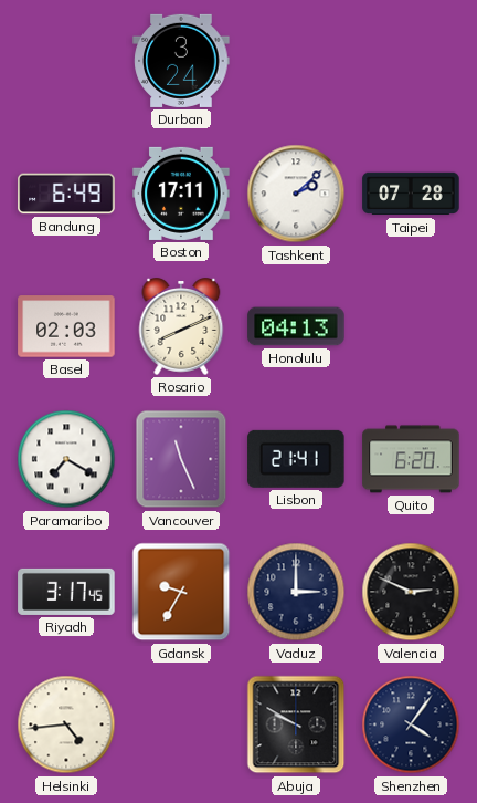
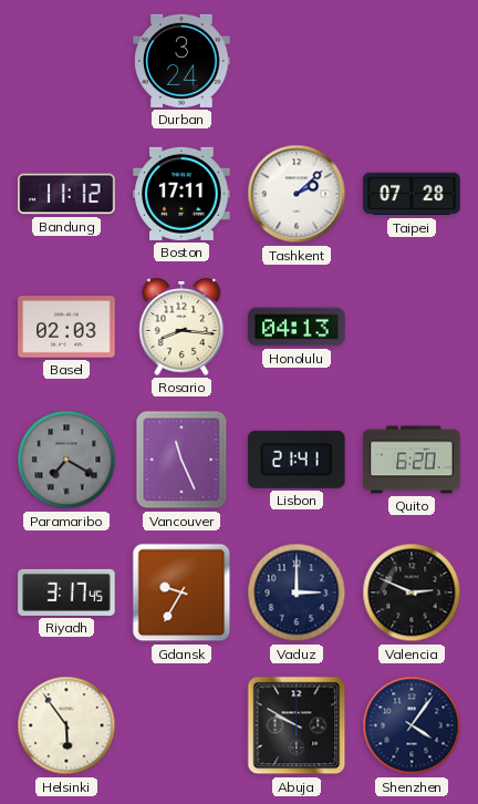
Bandung: 6:49 -> 11:12 (66, 194)
Rosario: 8:11 -> 8:16 (181, 328)
Paramaribo dial: white -> grey (66, 460)
Helsinki: 4:44 -> 5:54 (66, 725)
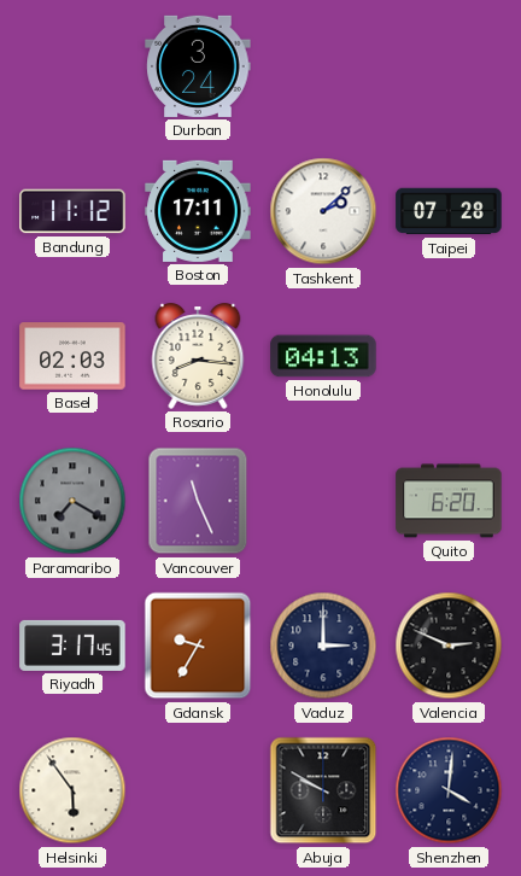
Lisbon: 21:41 -> none (297, 460)
Shenzhen: 4:06 -> 4:01 (449, 790)
